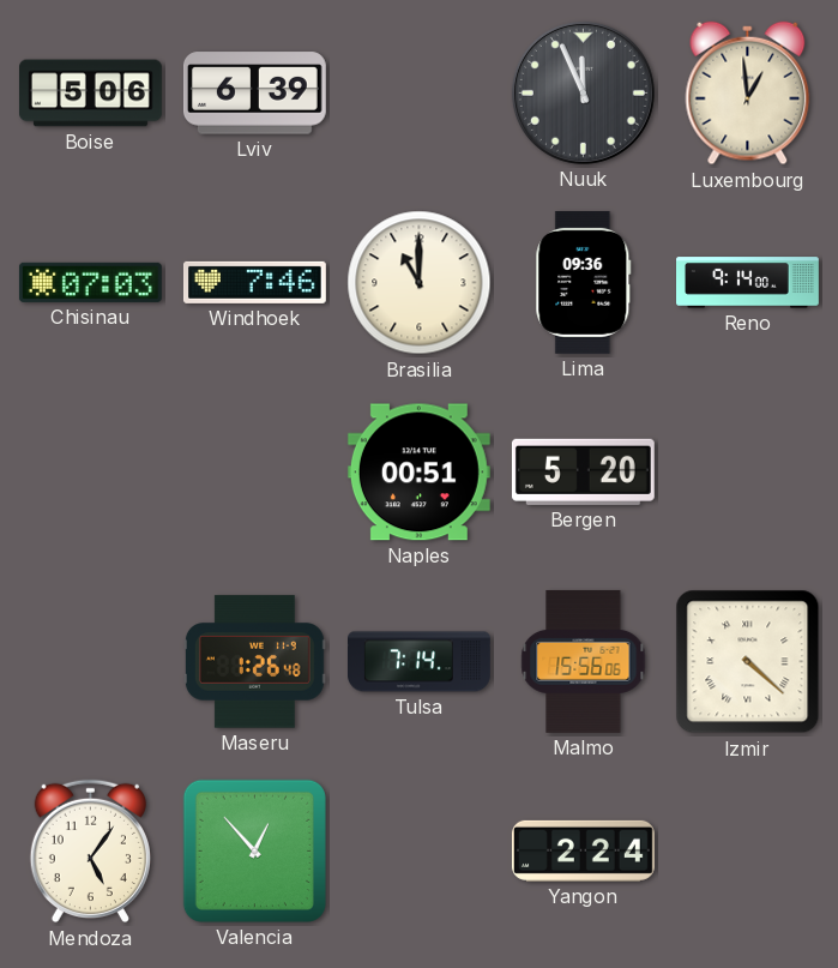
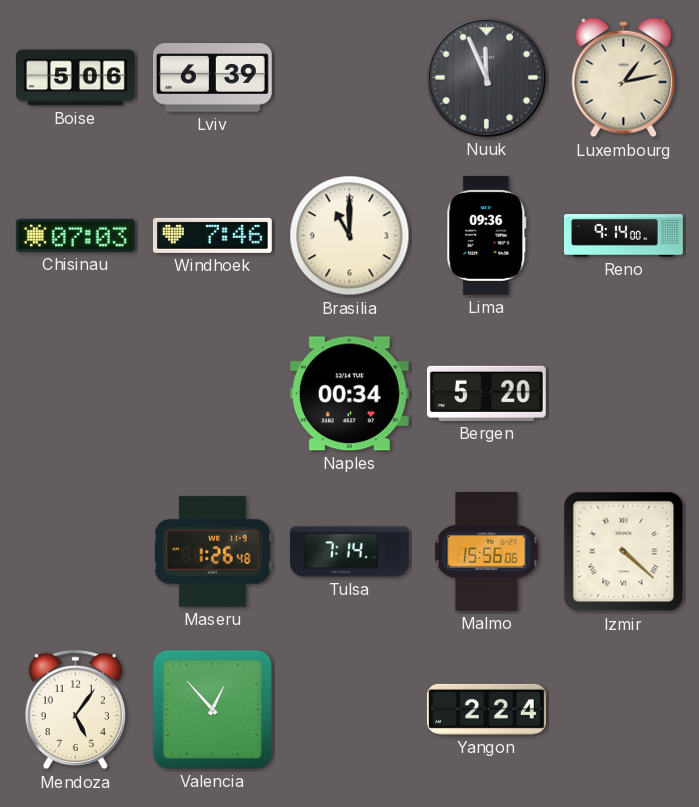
Luxembourg: 12:59 -> 1:13 (624, 78)
Naples: 00:51 -> 00:34 (349, 394)
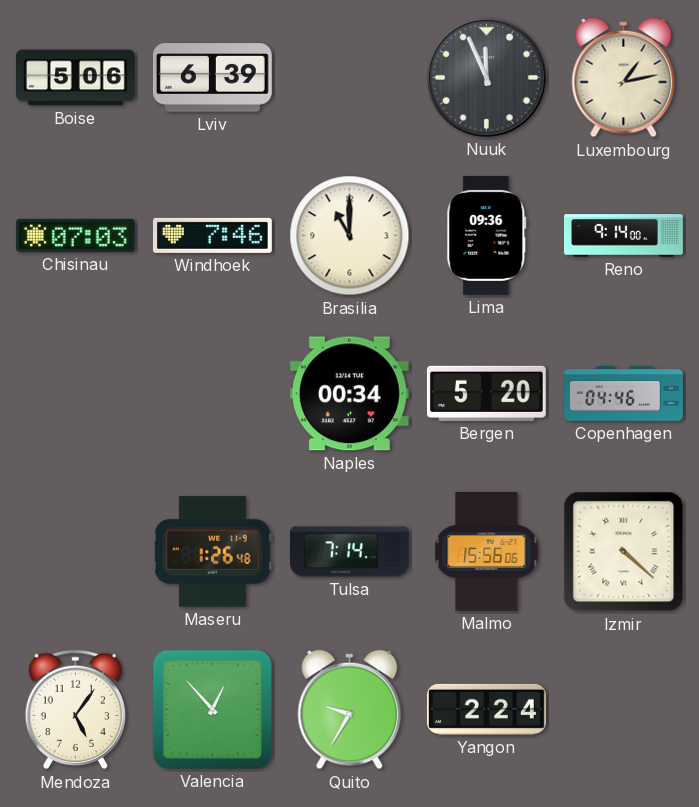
Copenhagen: none -> 04:46 (624, 394)
Quito: none -> 9:35 (350, 710)
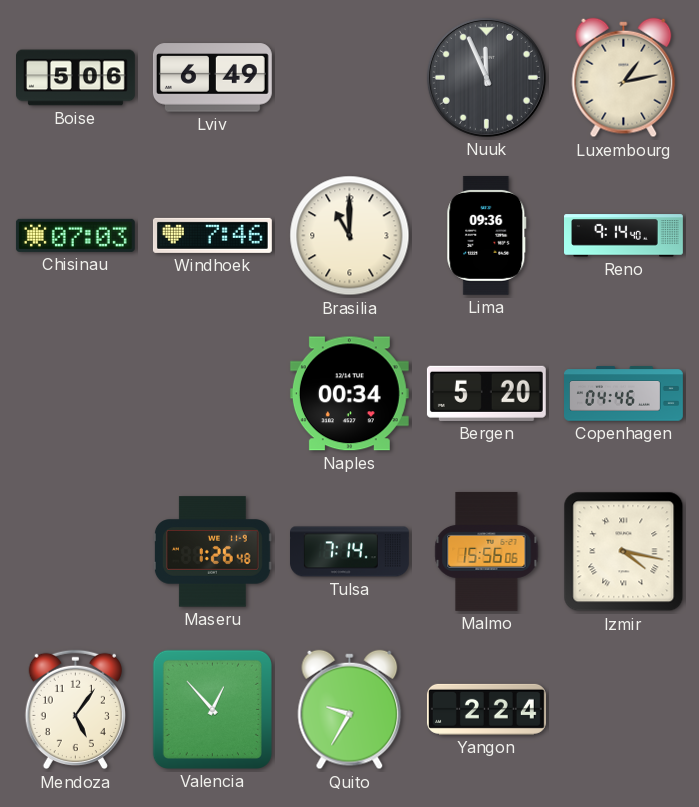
Lviv: 6:39 -> 6:49 (212, 78)
Reno: 9:14:00 -> 9:14:40 (624, 236)
Izmir: 4:22 -> 4:17 (624, 552)
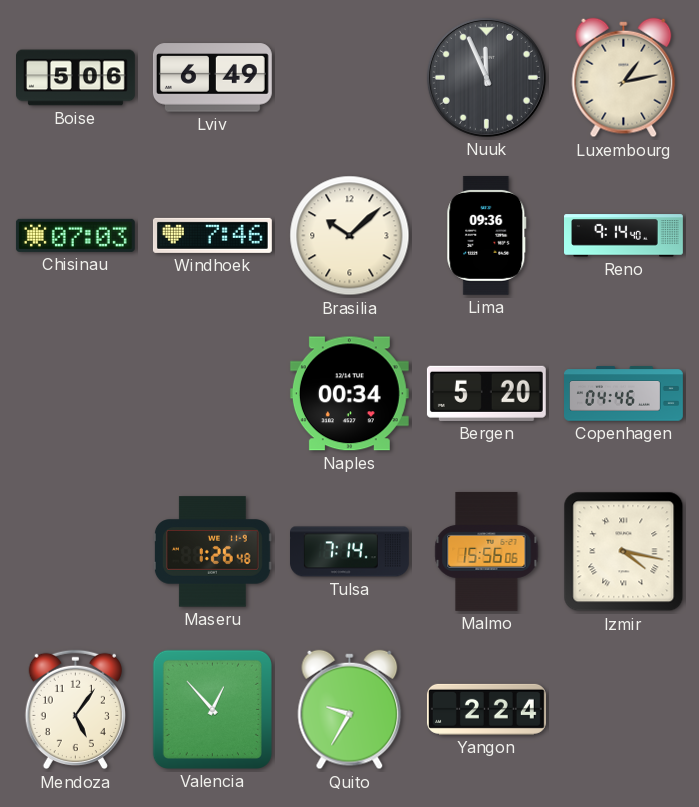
Brasilia: 11:00 -> 10:08 (350, 236)
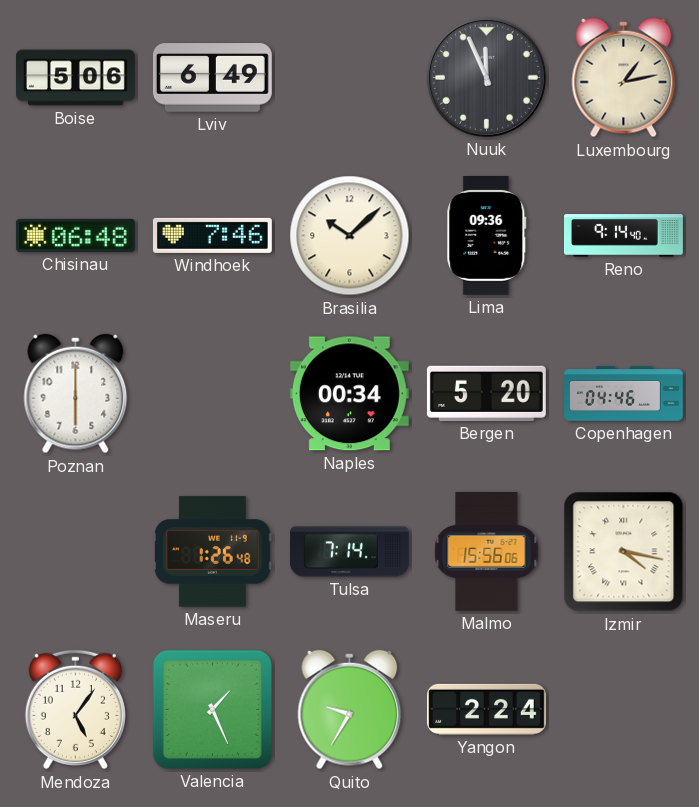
Chisinau: 07:03 -> 06:48 (75, 235)
Poznan: none -> 6:00 (76, 394)
Valencia: 12:53 -> 1:26 (212, 709)
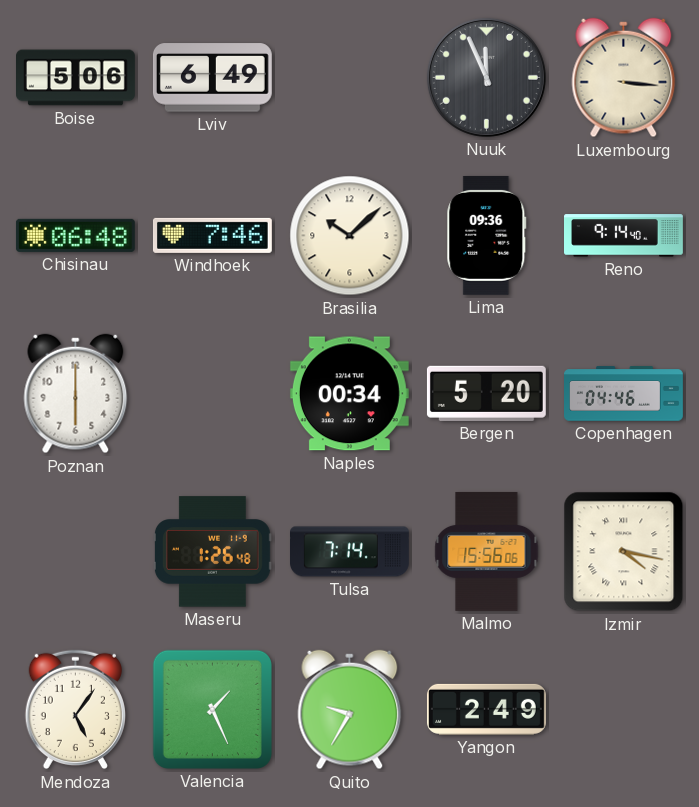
Luxembourg: 1:13 -> 3:16 (624, 78)
Yangon: 2:24 -> 2:49 (486, 709)
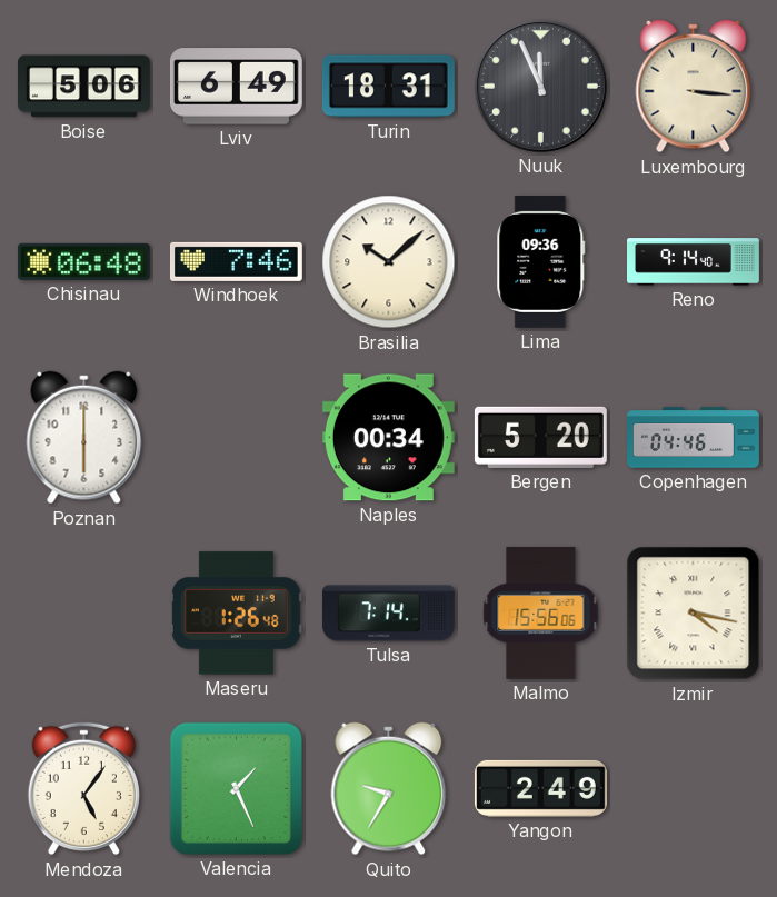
Turin: none -> 18:31 (388, 87)
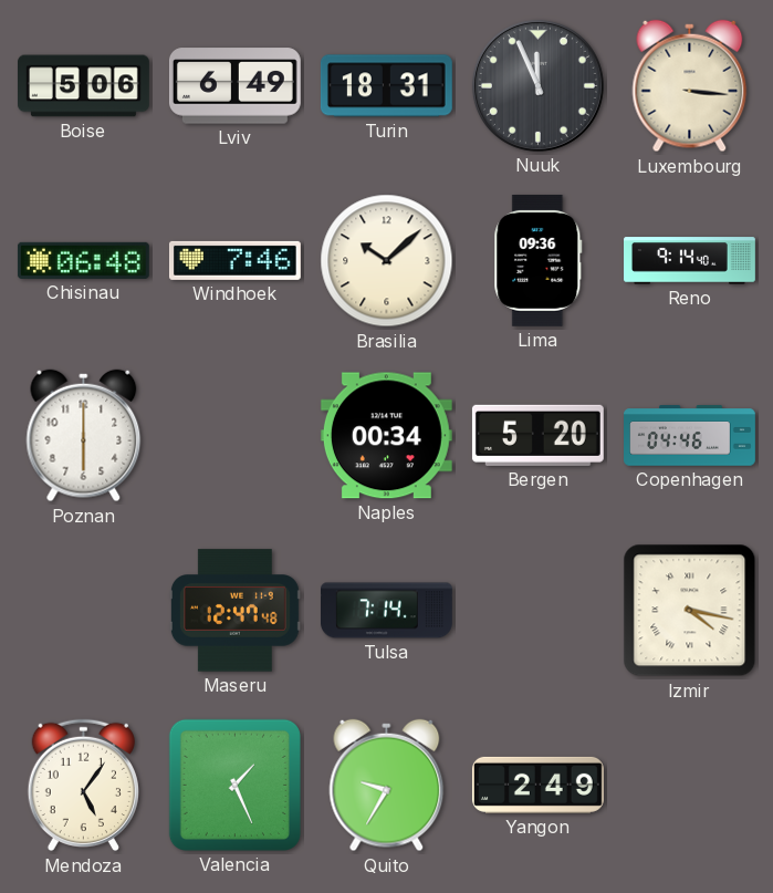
Maseru: 1:26 -> 12:47 (234, 611)
Malmo: 15:56 -> none (541, 612)
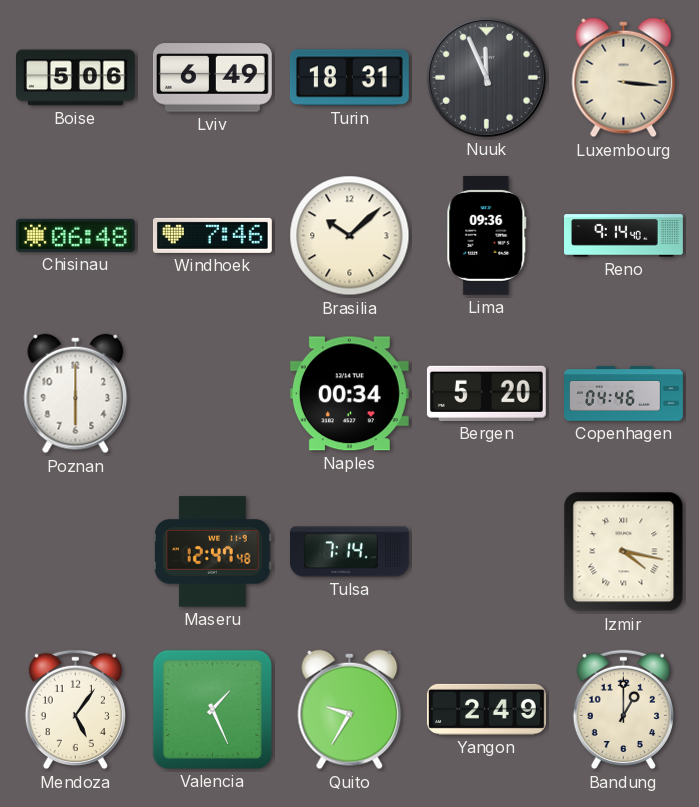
Bandung: none -> 1:00 (623, 710)
